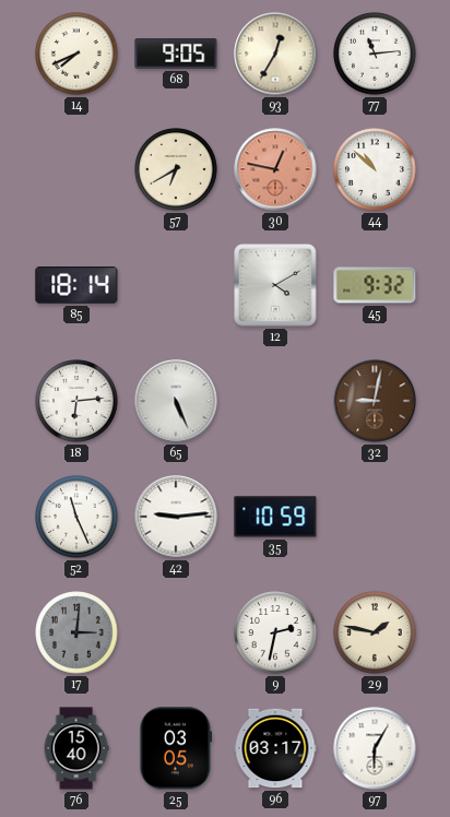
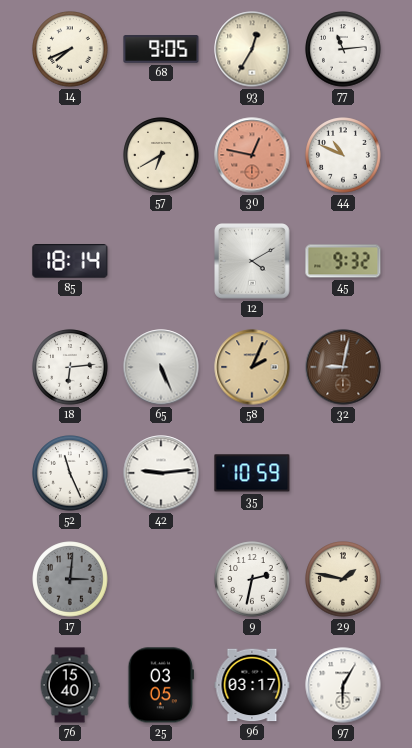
44: 10:52 -> 10:49 (343, 155)
58: none -> 2:04 (252, 367)
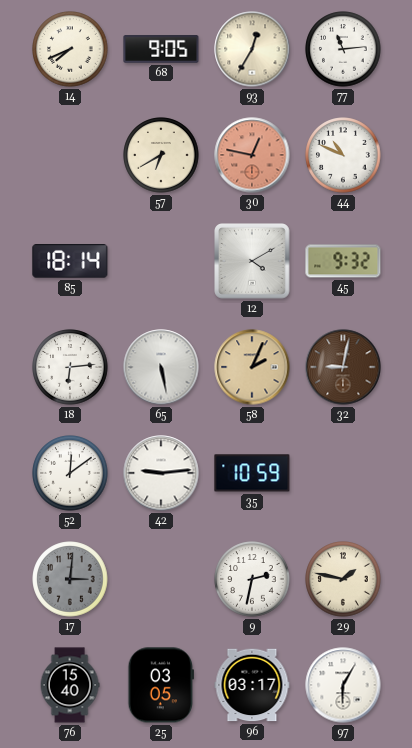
65: 5:26 -> 5:28 (161, 367)
52: 11:26 -> 12:09 (70, 473)
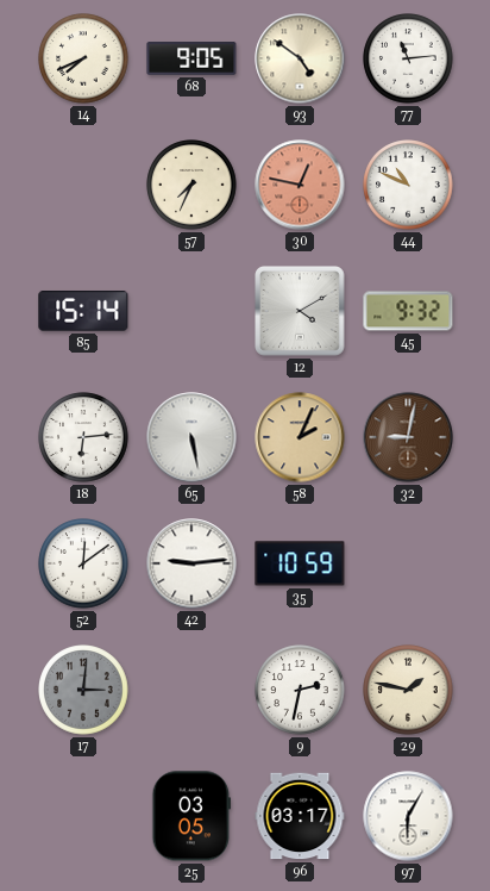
93: 12:35 -> 4:51 (300, 58)
57: 6:40 -> 7:34 (191, 185)
85: 18:14 -> 15:14 (83, 311)
76: 15:40 -> none (70, 685)
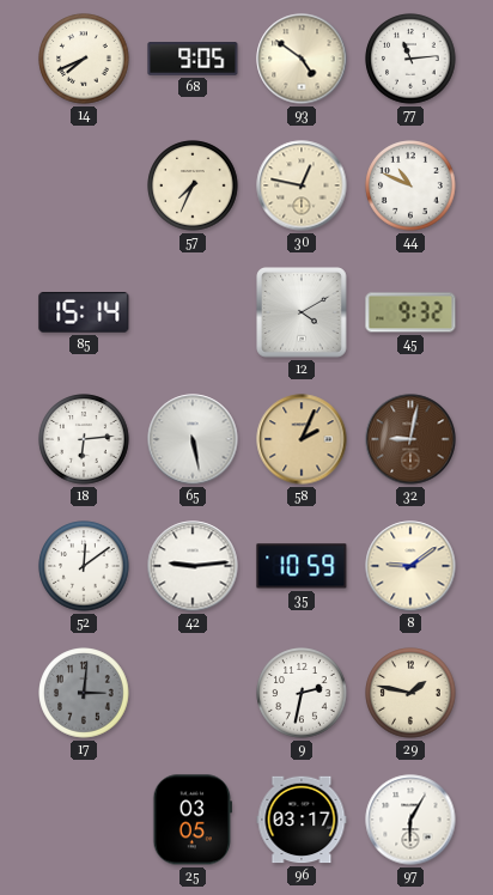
30 dial: salmon -> cream (302, 185)
8: none -> 9:09 (410, 566)
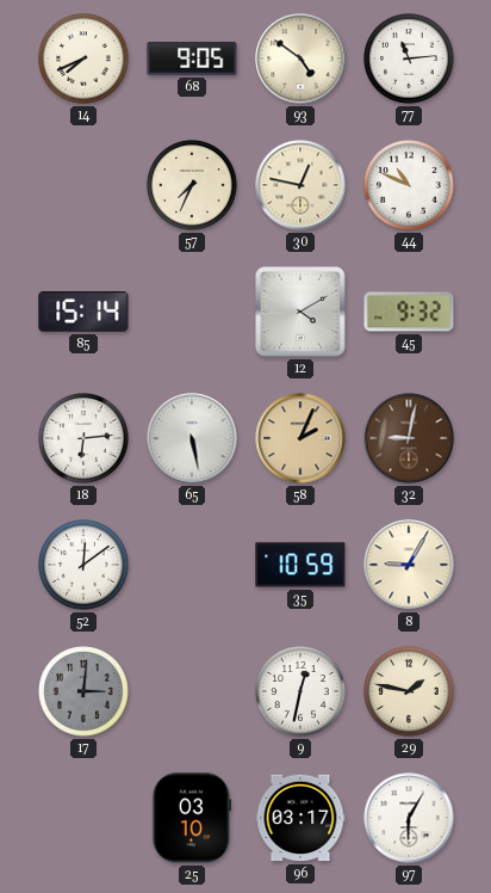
42: 9:14 -> none (193, 566)
8: 9:09 -> 9:05 (409, 565)
9: 2:32 -> 12:32 (300, 691)
25: 03:05 -> 03:10 (191, 818)
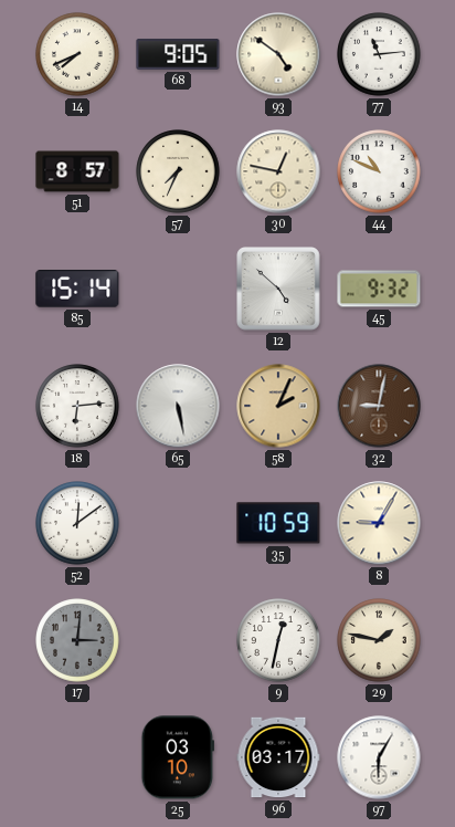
51: none -> 8:57 (77, 171)
12: 4:10 -> 4:52 (278, 289)
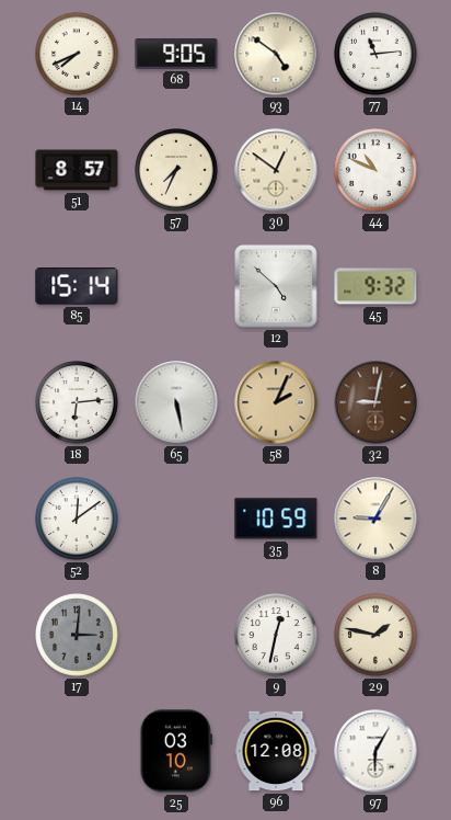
30: 12:47 -> 12:51 (276, 170)
96: 03:17 -> 12:08 (276, 751)
